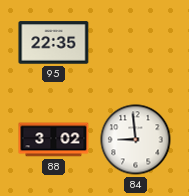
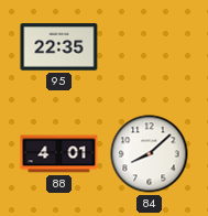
88: 3:02 -> 4:01 (59, 154)
84: 8:59 -> 8:08 (150, 154)
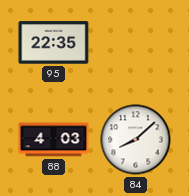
88: 4:01 -> 4:03 (54, 140)
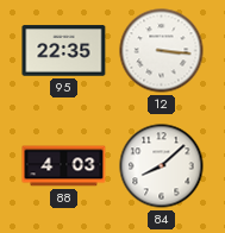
12: none -> 3:16 (162, 51)
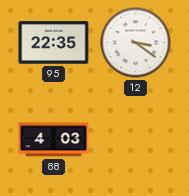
12: 3:16 -> 3:21 (136, 43)
84: 8:08 -> none (162, 166)
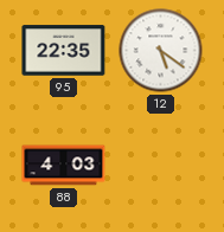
12: 3:21 -> 5:21 (161, 51)
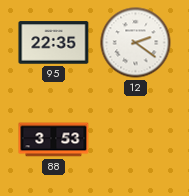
12: 5:21 -> 2:21 (136, 43)
88: 4:03 -> 3:53 (54, 140)
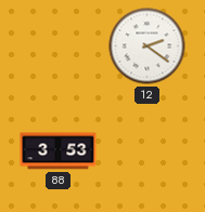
95: 22:35 -> none (54, 43)
